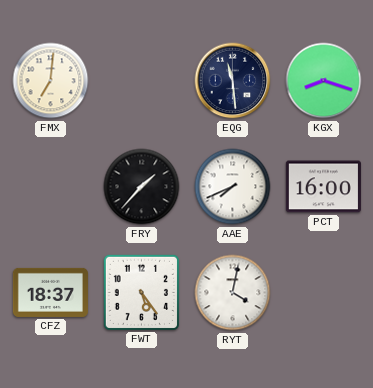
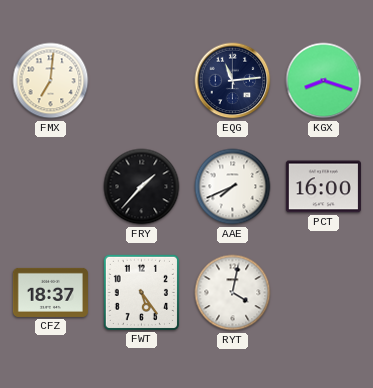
EQG: 11:29 -> 11:14 (233, 81)
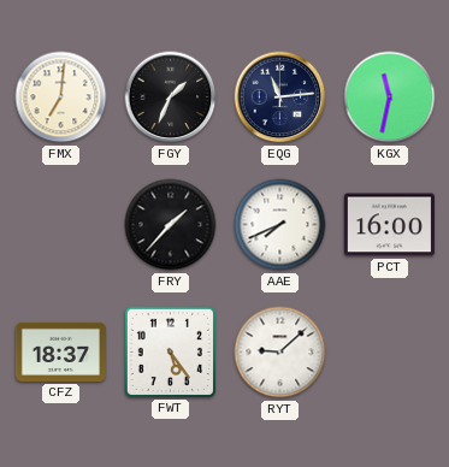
FGY: none -> 1:34 (171, 97)
KGX: 8:18 -> 11:32 (390, 97)
RYT: 4:02 -> 9:08 (280, 353)
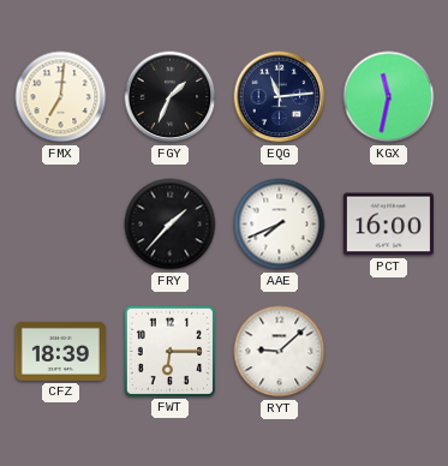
CFZ: 18:37 -> 18:39 (60, 351)
FWT: 5:24 -> 6:15 (169, 351)
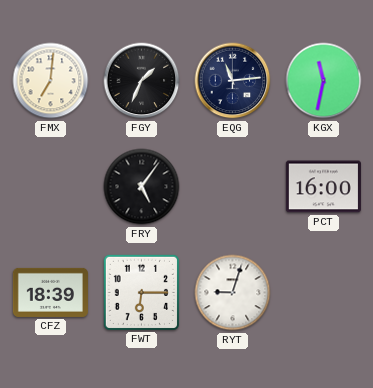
FRY: 1:37 -> 5:06 (142, 187)
AAE: 7:41 -> none (280, 225)
RYT: 9:08 -> 9:03 (233, 293)
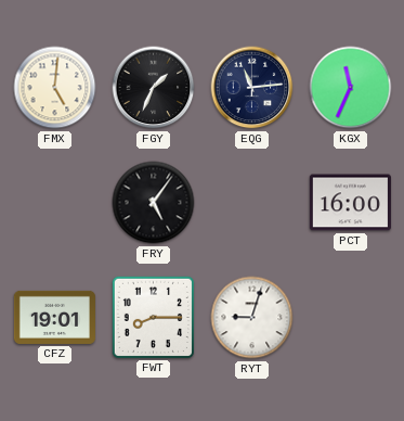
FMX: 7:01 -> 5:01 (55, 88)
KGX: 11:32 -> 11:34 (351, 88)
CFZ: 18:39 -> 19:01 (54, 317)
FWT: 6:15 -> 8:15 (153, 317)
